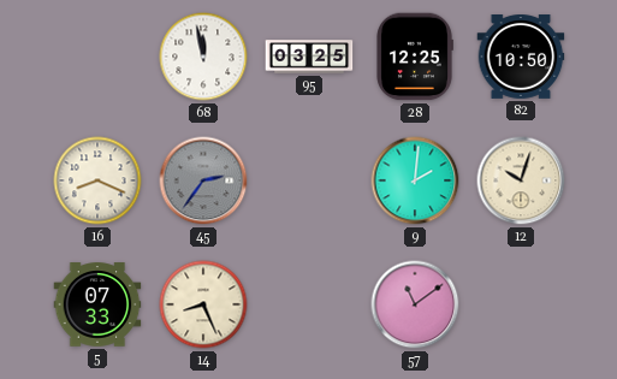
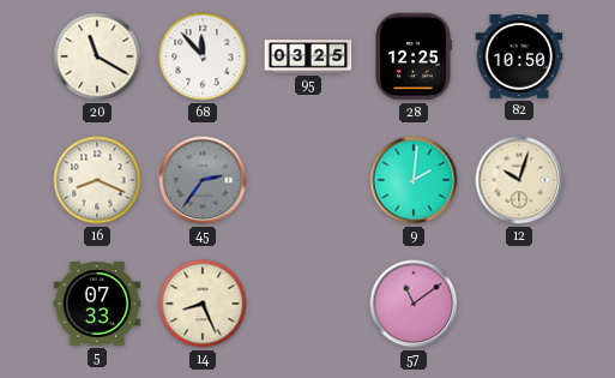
20: none -> 11:20 (97, 56)
68: 11:58 -> 11:53 (203, 56)
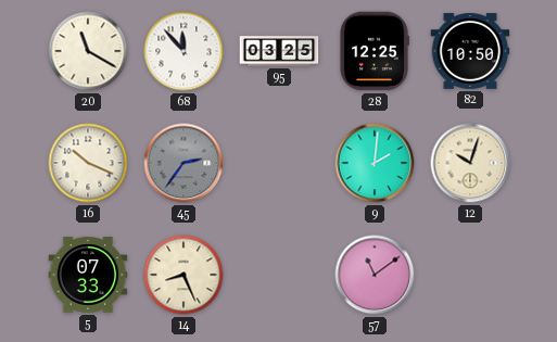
16: 8:19 -> 10:19 (88, 163)
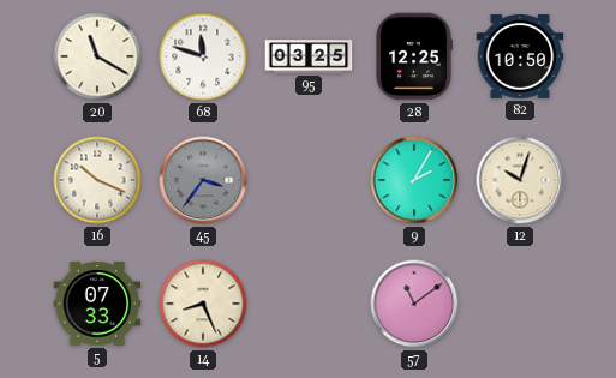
68: 11:53 -> 11:48 (203, 56)
45: 2:36 -> 3:36 (203, 180)
9: 2:01 -> 2:05 (414, 180)
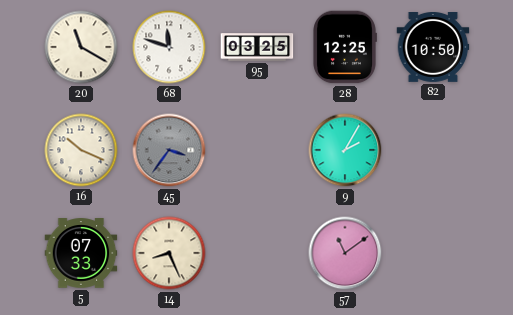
12: 10:03 -> none (520, 180)
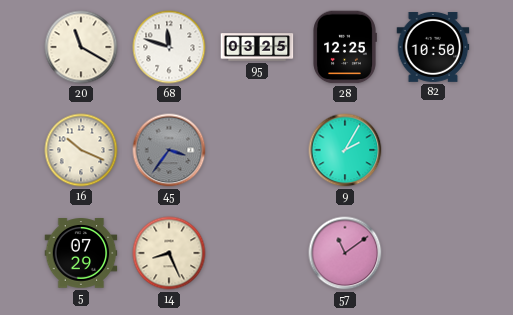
5: 07:33 -> 07:29 (81, 253)
